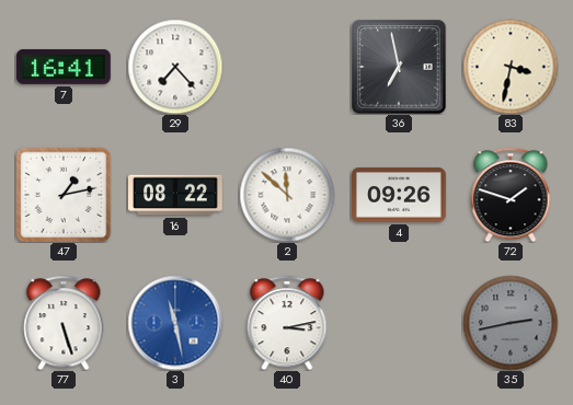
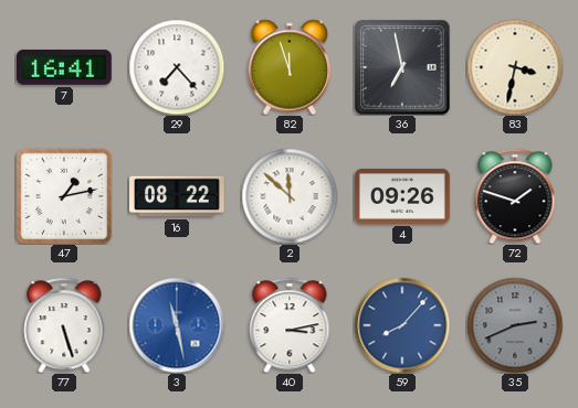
82: none -> 11:57 (290, 67)
59: none -> 8:07 (402, 325)
35: 2:43 -> 2:41 (515, 325)
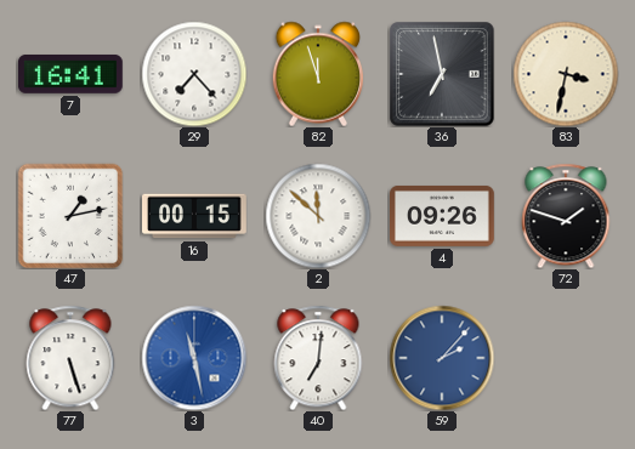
16: 08:22 -> 00:15 (195, 216)
40: 3:13 -> 7:01 (318, 358)
59: 8:07 -> 2:07 (442, 358)
35: 2:41 -> none (515, 325)
